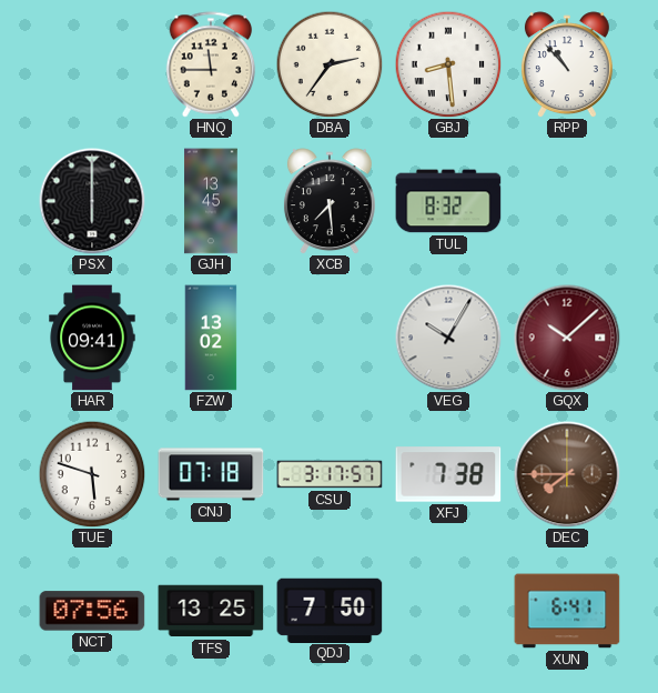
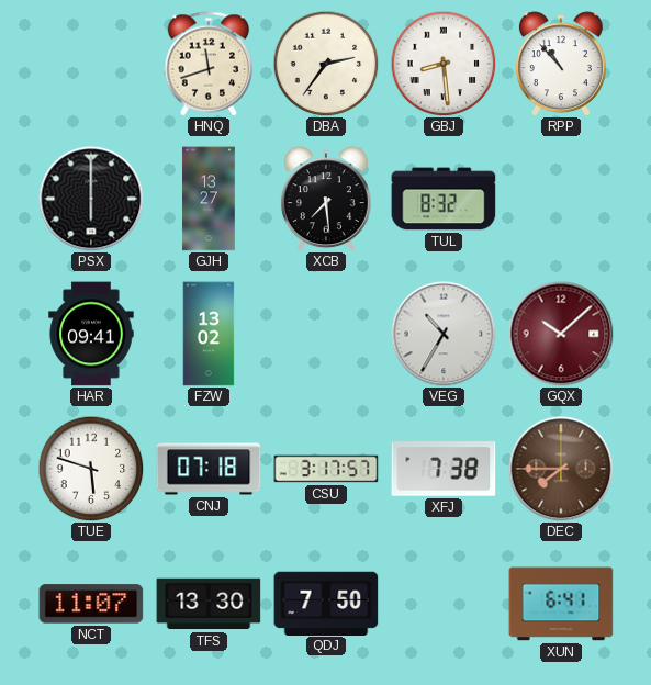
HNQ: 11:45 -> 11:42 (209, 64)
GJH: 13:45 -> 13:27 (209, 199)
VEG: 10:05 -> 10:35 (444, 334)
NCT: 07:56 -> 11:07 (91, 604)
TFS: 13:25 -> 13:30 (209, 604)
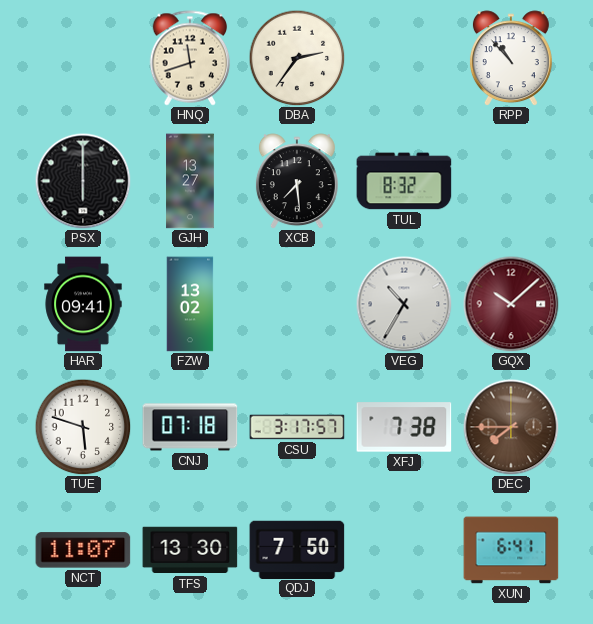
GBJ: 8:29 -> none (444, 64)
